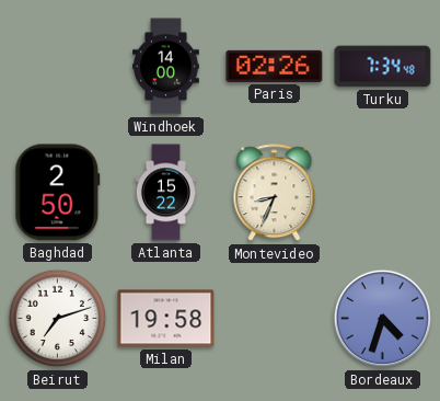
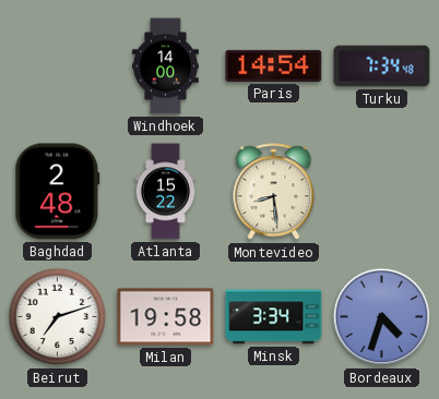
Paris: 02:26 -> 14:54 (274, 65)
Baghdad: 2:50 -> 2:48 (58, 192)
Montevideo: 8:34 -> 8:29 (274, 192)
Minsk: none -> 3:34 (274, 317)
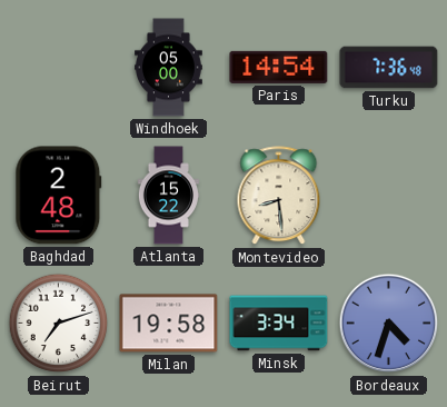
Windhoek: 14:00 -> 05:00 (169, 68)
Turku: 7:34 -> 7:36 (389, 68)
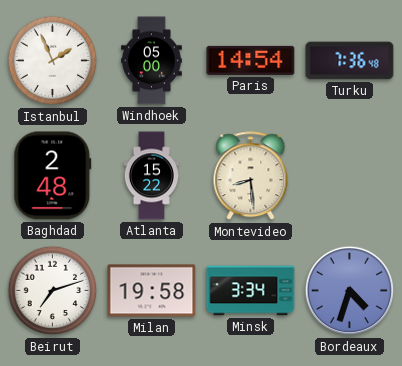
Istanbul: none -> 1:56 (53, 61)
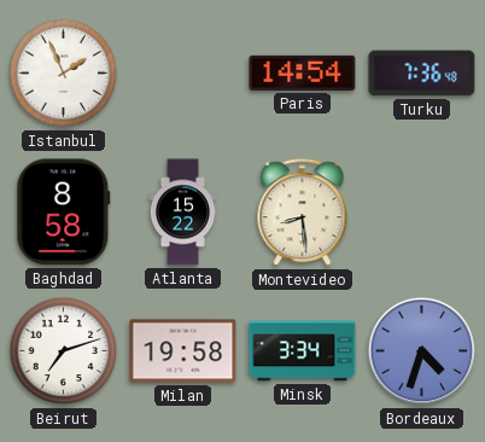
Windhoek: 05:00 -> none (152, 61)
Baghdad: 2:48 -> 8:58 (64, 213)
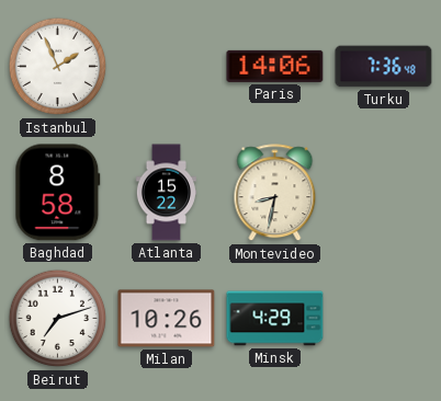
Paris: 14:54 -> 14:06 (275, 66)
Montevideo: 8:29 -> 8:32 (275, 193)
Milan: 19:58 -> 10:26 (167, 319)
Minsk: 3:34 -> 4:29 (275, 319)
Bordeaux: 4:33 -> none (422, 351)
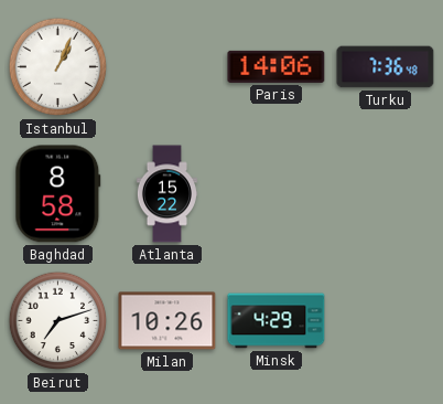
Istanbul: 1:56 -> 1:04 (58, 67)
Montevideo: 8:32 -> none (275, 193)
